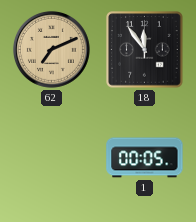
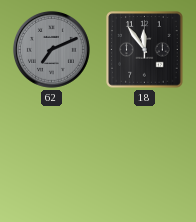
62 dial: champagne -> grey (51, 49)
1: 00:05 -> none (145, 158)
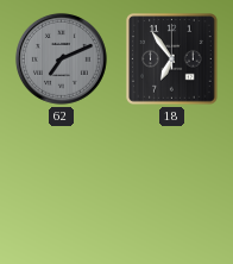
18: 11:54 -> 6:54 (172, 59)
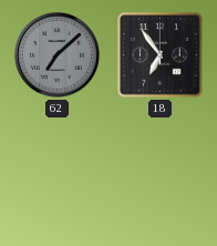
62: 7:11 -> 7:08 (56, 54)
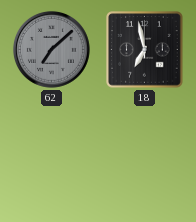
18: 6:54 -> 6:58 (145, 50)
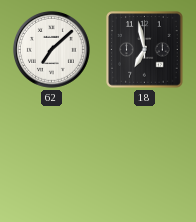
62 dial: grey -> white (51, 49)
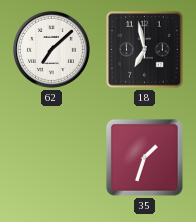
35: none -> 1:33 (144, 157)
